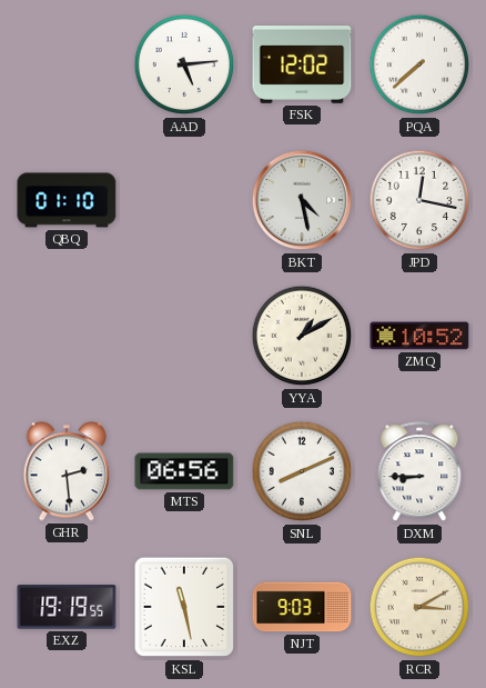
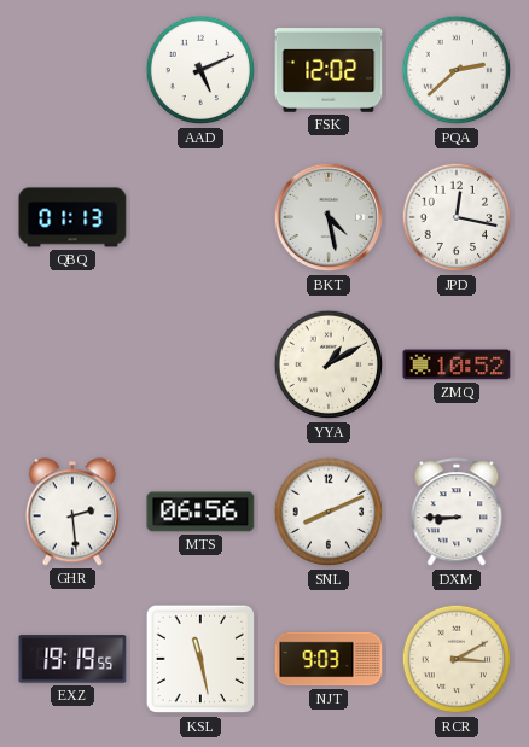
AAD: 5:14 -> 5:11 (200, 70)
PQA: 7:38 -> 2:38 (457, 70)
QBQ: 01:10 -> 01:13 (72, 217)
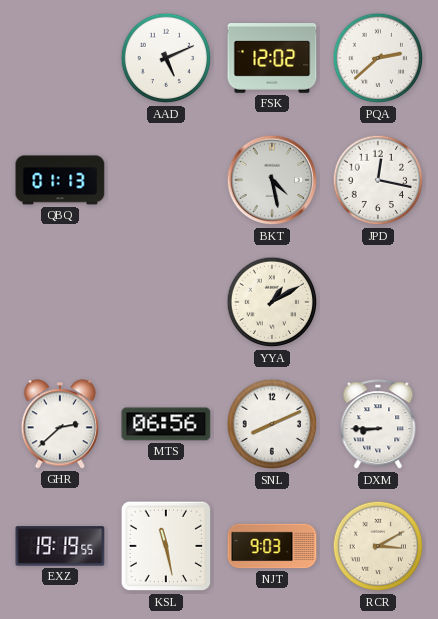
ZMQ: 10:52 -> none (457, 364)
GHR: 2:29 -> 2:38 (60, 424)
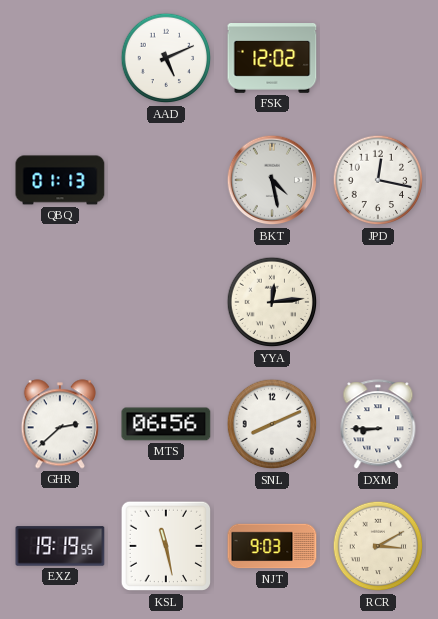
PQA: 2:38 -> none (378, 58)
YYA: 1:10 -> 12:14 (272, 302)
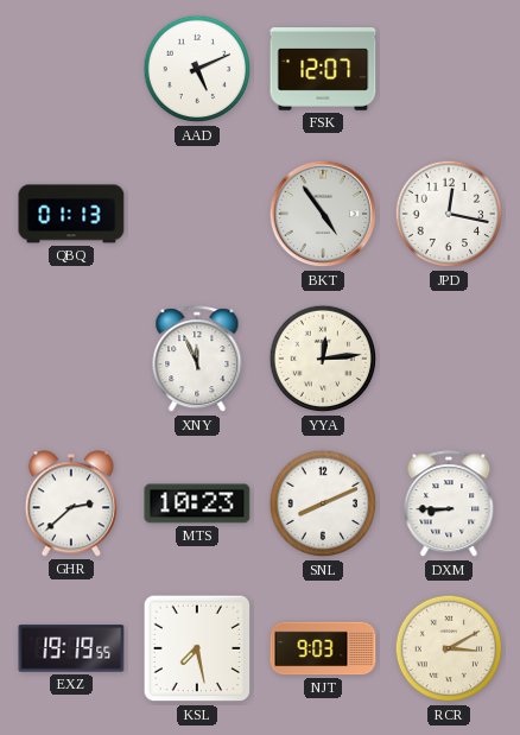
FSK: 12:02 -> 12:07 (323, 70)
BKT: 4:28 -> 4:54 (323, 214)
XNY: none -> 11:56 (197, 360)
MTS: 06:56 -> 10:23 (197, 503)
KSL: 11:28 -> 7:28 (197, 648)
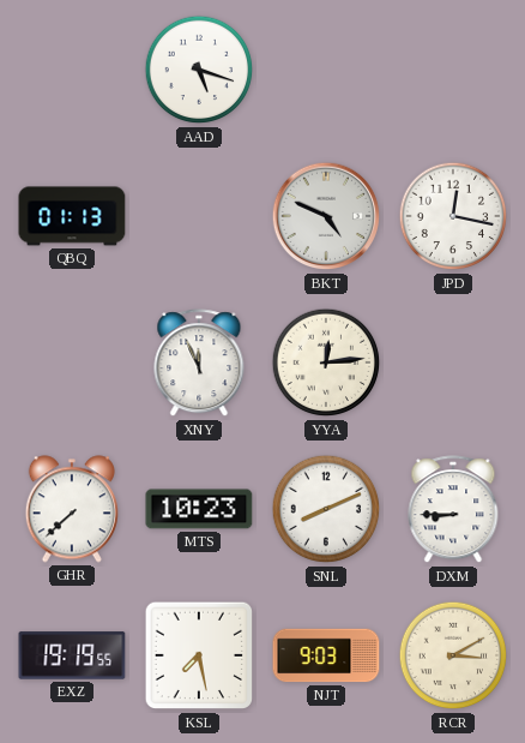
AAD: 5:11 -> 5:18 (199, 70)
FSK: 12:07 -> none (323, 70)
BKT: 4:54 -> 4:49 (326, 216)
GHR: 2:38 -> 7:38 (72, 509)
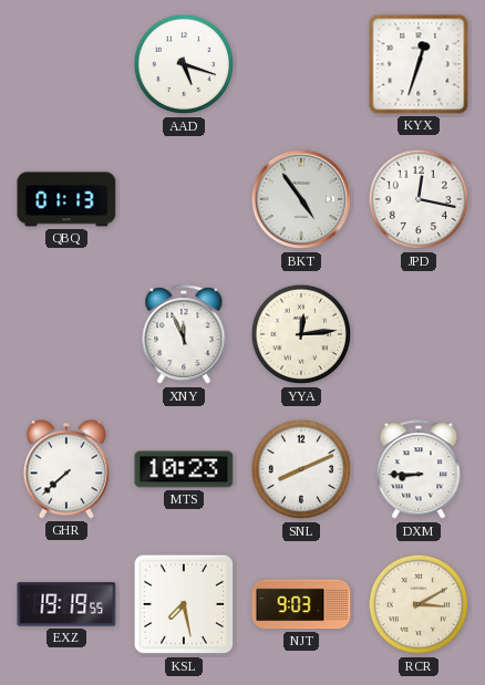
KYX: none -> 12:33 (419, 64)
BKT: 4:49 -> 4:54 (301, 199)
